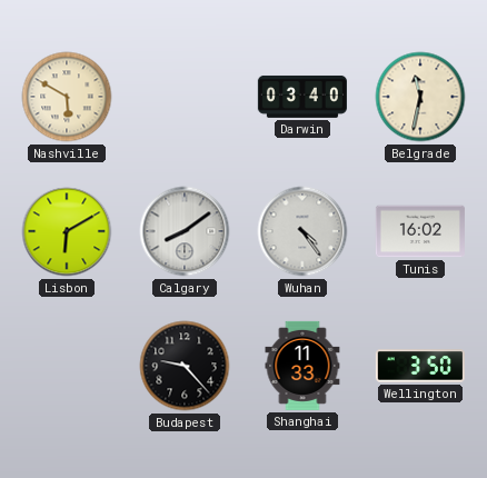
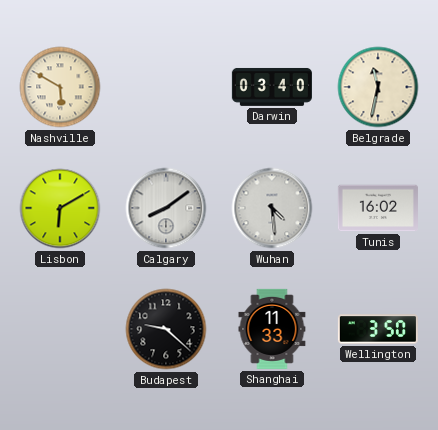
Wuhan: 4:24 -> 4:29 (272, 208)
Budapest: 9:23 -> 9:22 (166, 329)
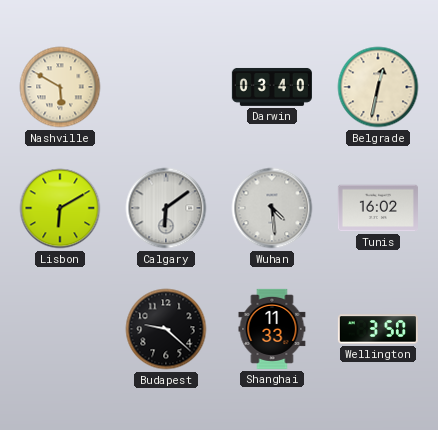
Belgrade: 11:32 -> 12:32 (378, 87)
Calgary: 8:09 -> 6:09 (166, 208)
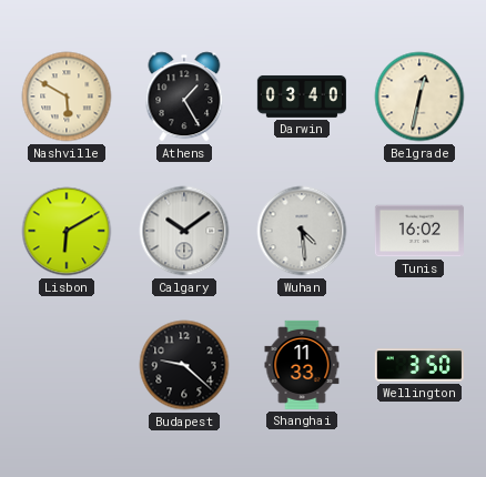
Athens: none -> 1:25 (184, 97)
Calgary: 6:09 -> 10:09 (184, 231)
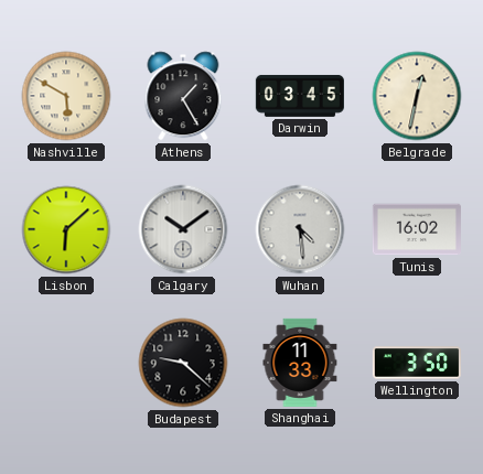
Darwin: 03:40 -> 03:45 (300, 96)
Lisbon: 6:10 -> 6:08 (66, 229)
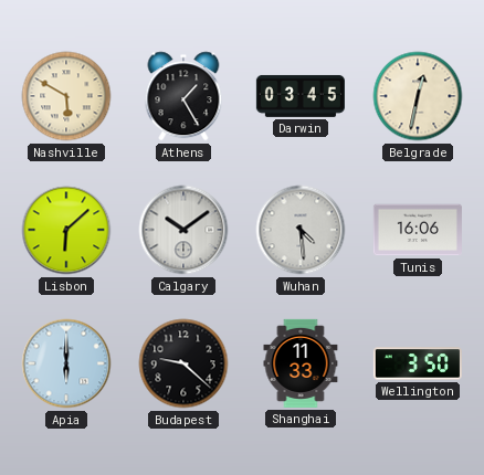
Tunis: 16:02 -> 16:06 (418, 230)
Apia: none -> 6:00 (66, 363)
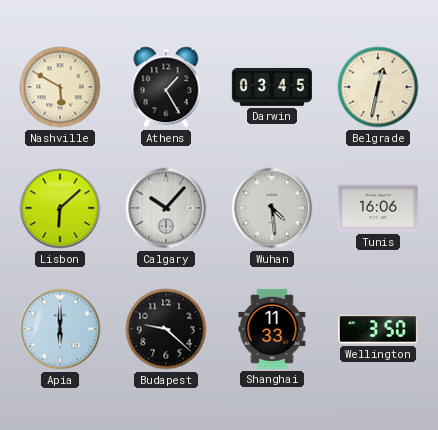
Calgary: 10:09 -> 10:07 (166, 208)
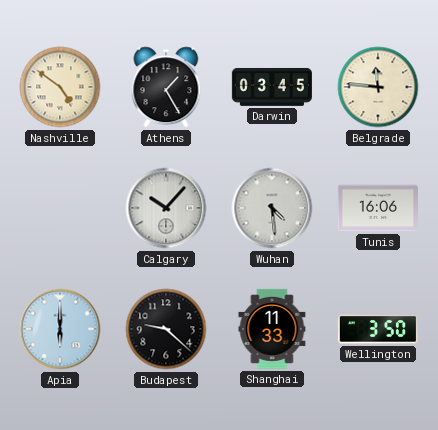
Nashville: 5:50 -> 4:51 (60, 87)
Belgrade: 12:32 -> 11:46 (378, 87)
Lisbon: 6:08 -> none (60, 208)
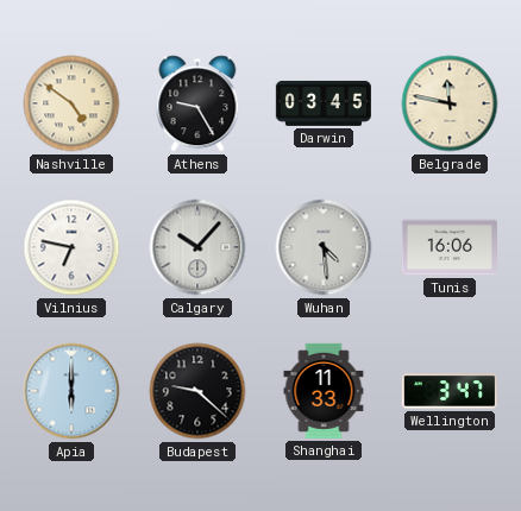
Athens: 1:25 -> 9:25 (197, 103)
Belgrade: 11:46 -> 11:47 (450, 103)
Vilnius: none -> 6:47 (71, 247)
Wellington: 3:50 -> 3:47 (450, 391)
